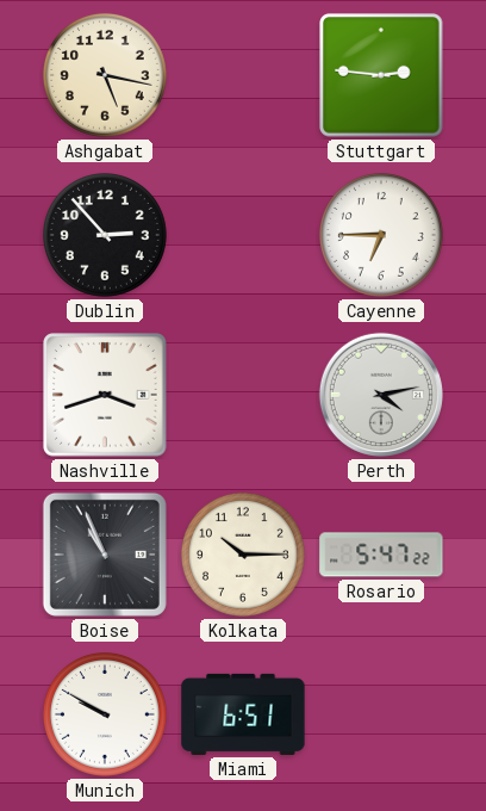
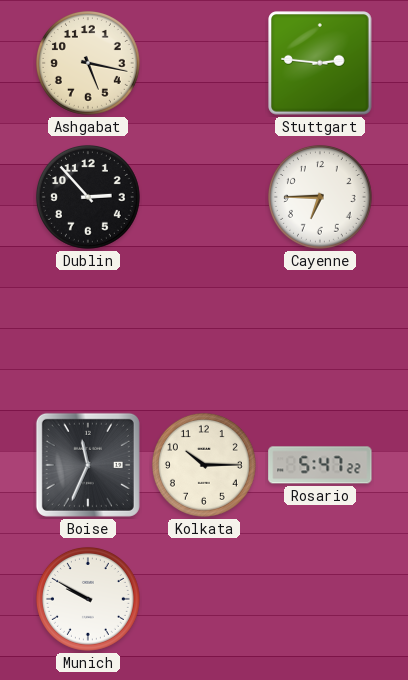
Nashville: 3:42 -> none (105, 395)
Perth: 4:13 -> none (381, 395)
Boise: 10:56 -> 11:34 (88, 465)
Miami: 6:51 -> none (243, 714)
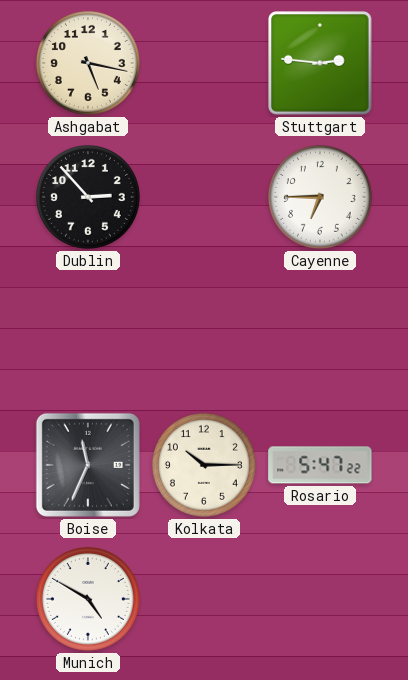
Munich: 9:50 -> 4:50 (88, 599)
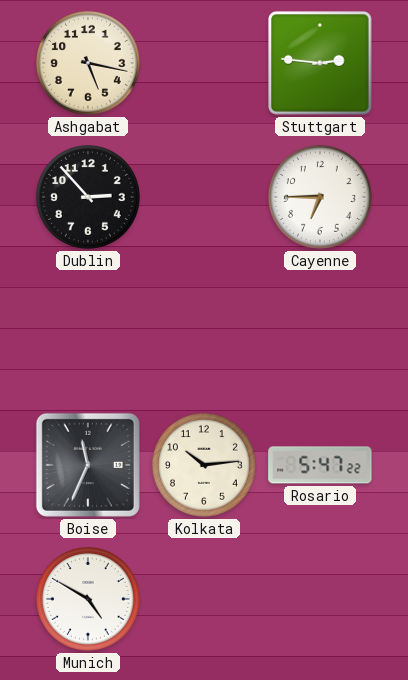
Kolkata: 10:15 -> 10:14 (204, 465)
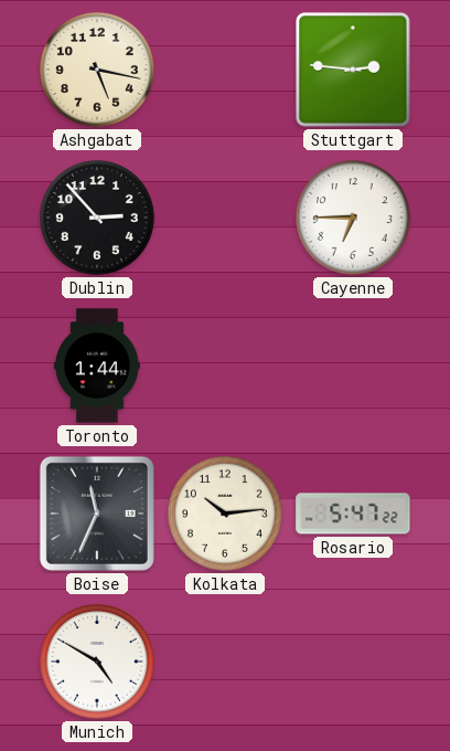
Toronto: none -> 1:44 (98, 366)
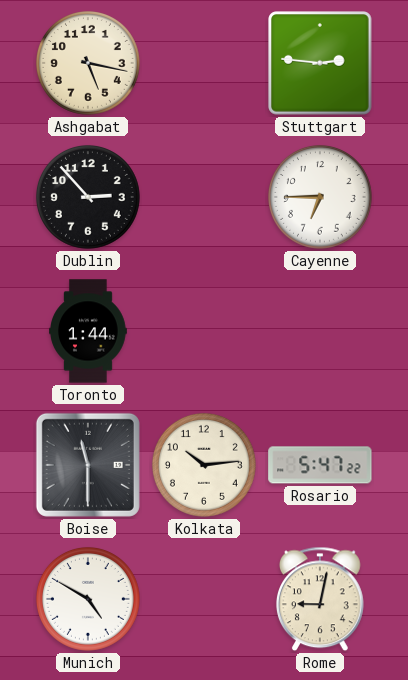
Boise: 11:34 -> 11:30 (88, 465)
Rome: none -> 9:02 (320, 599)
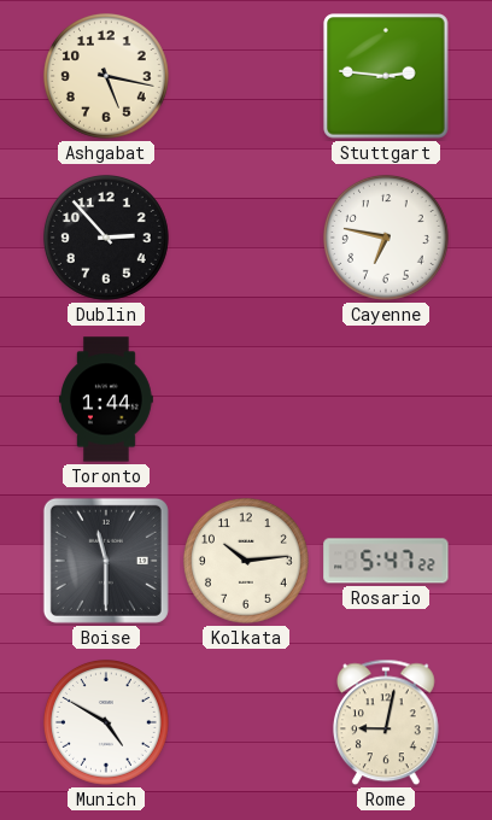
Cayenne: 6:45 -> 6:47 (386, 238)
